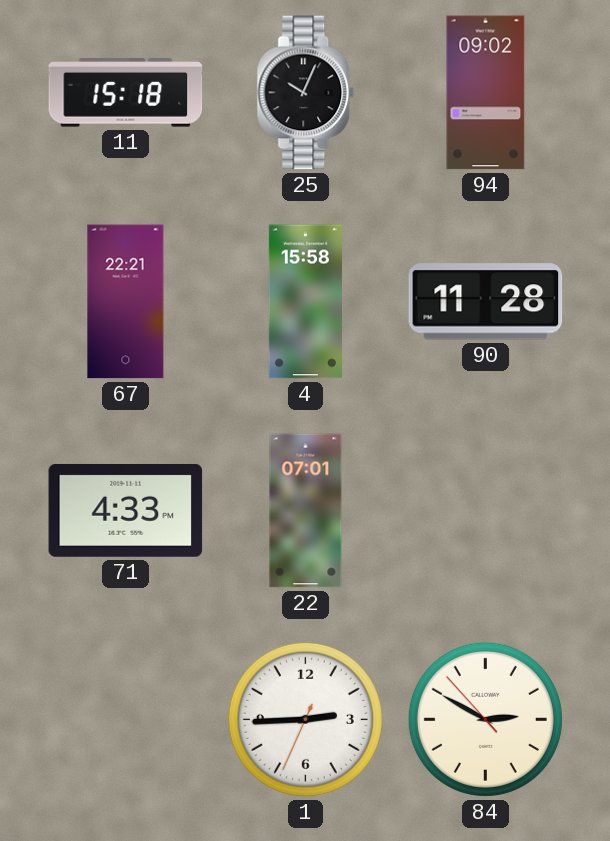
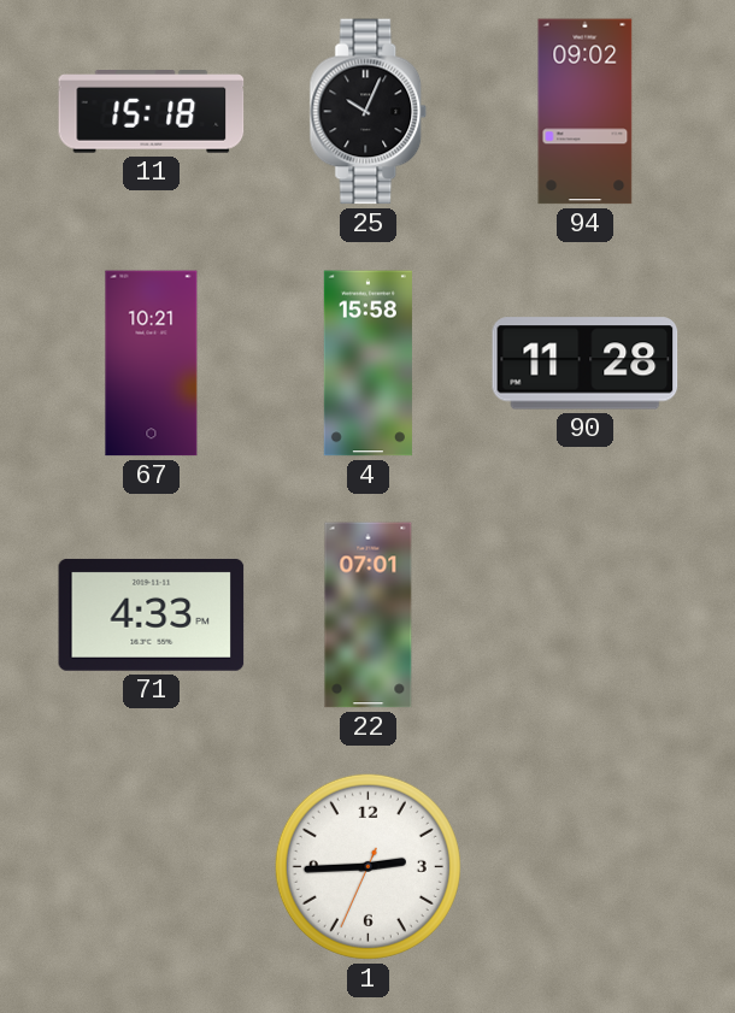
67: 22:21 -> 10:21 (152, 364)
84: 2:49 -> none (485, 719)
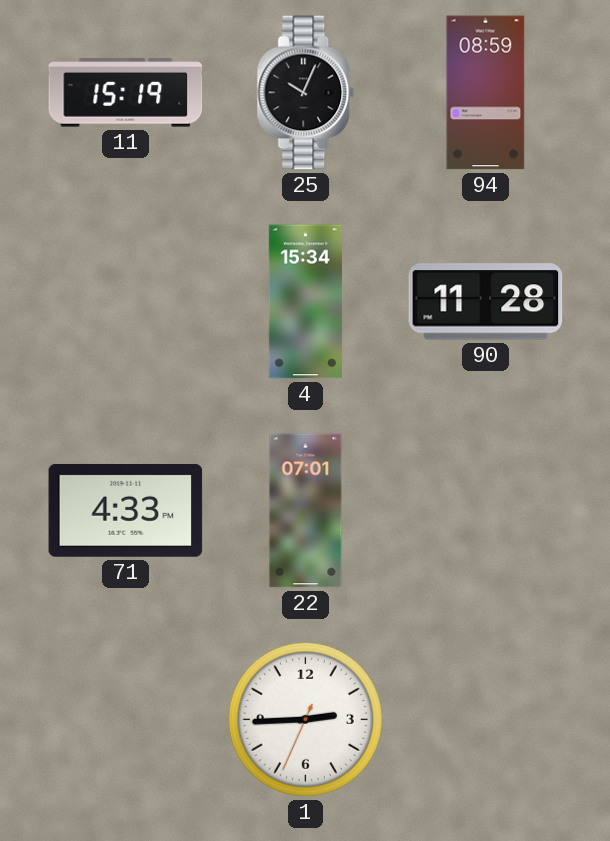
11: 15:18 -> 15:19 (126, 93)
94: 09:02 -> 08:59 (486, 93)
67: 10:21 -> none (152, 364)
4: 15:58 -> 15:34 (305, 302)
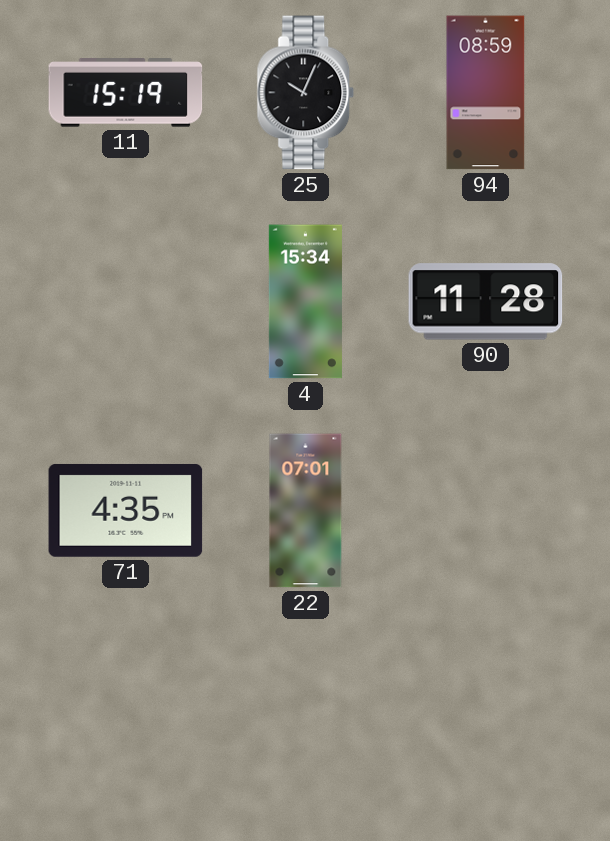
71: 4:33 -> 4:35 (126, 510)
1: 2:44 -> none (305, 719)
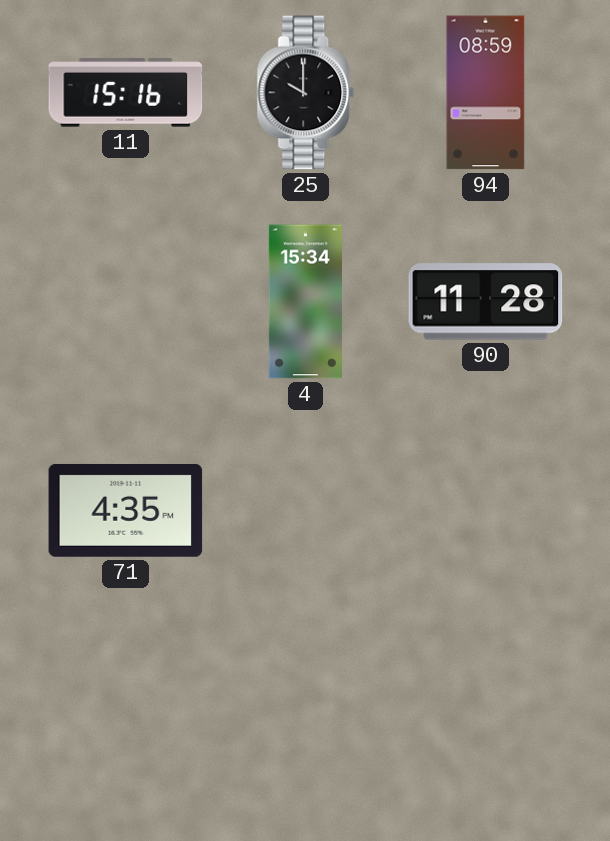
11: 15:19 -> 15:16 (126, 93)
25: 10:04 -> 10:00 (306, 93)
22: 07:01 -> none (306, 511)
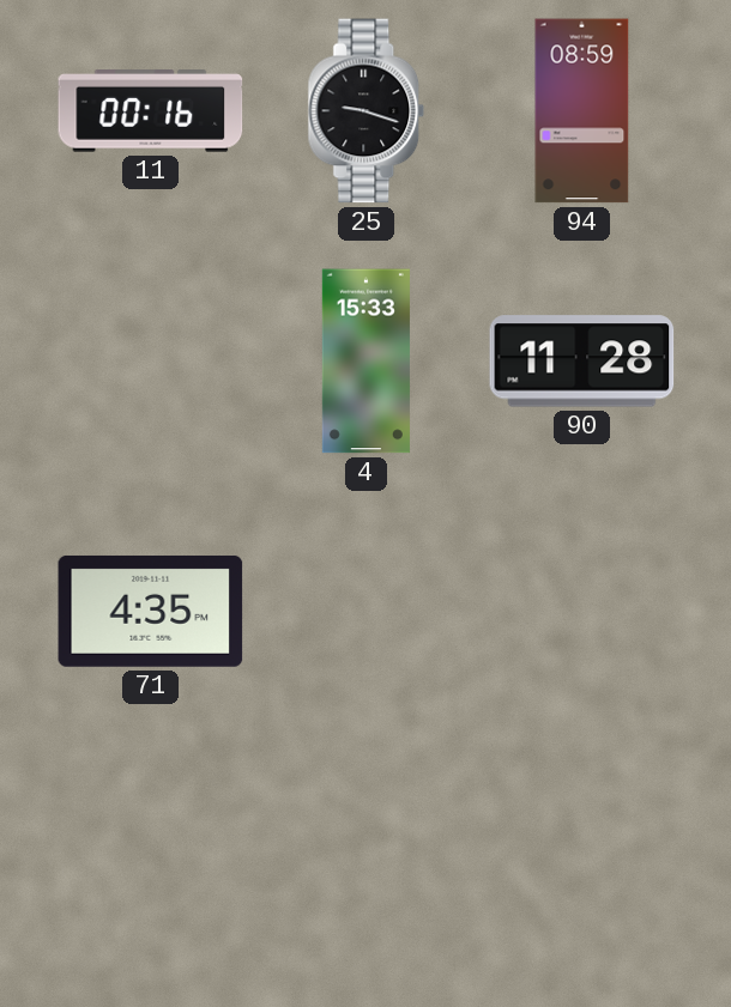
11: 15:16 -> 00:16 (151, 111)
25: 10:00 -> 9:18 (367, 111)
4: 15:34 -> 15:33 (365, 362)
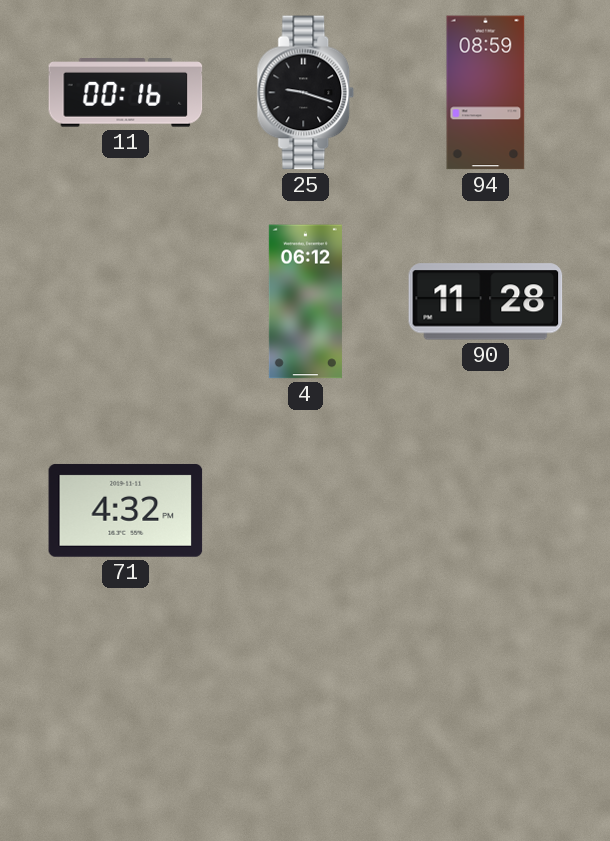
4: 15:33 -> 06:12 (305, 302)
71: 4:35 -> 4:32 (126, 510)
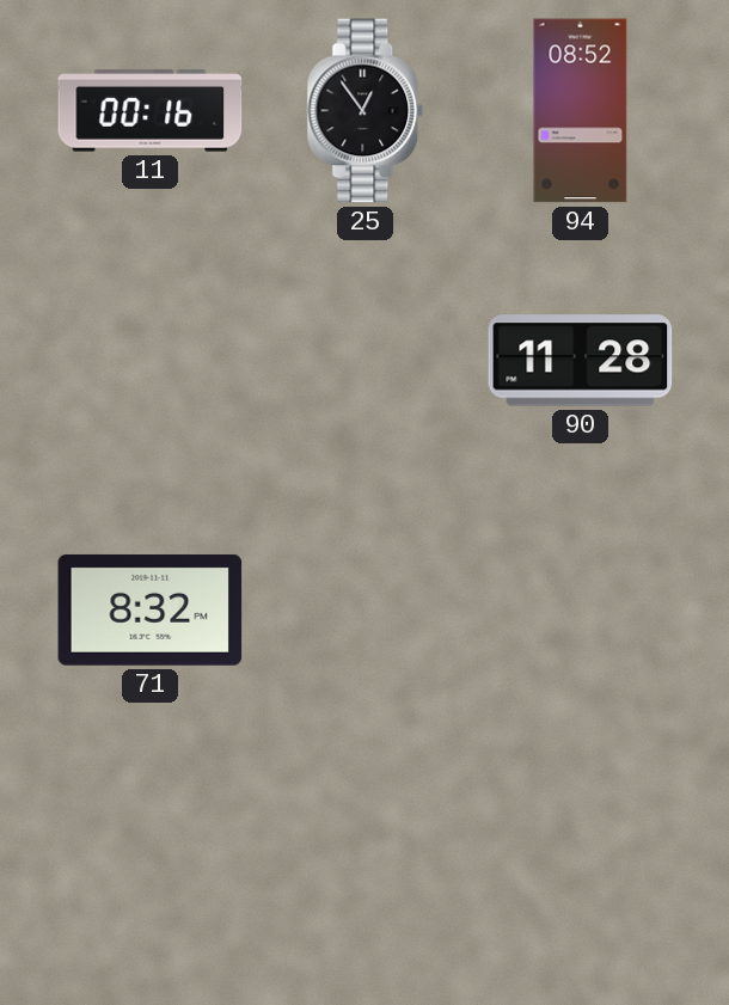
25: 9:18 -> 12:54 (366, 111)
94: 08:59 -> 08:52 (581, 111)
4: 06:12 -> none (305, 302)
71: 4:32 -> 8:32 (151, 609)
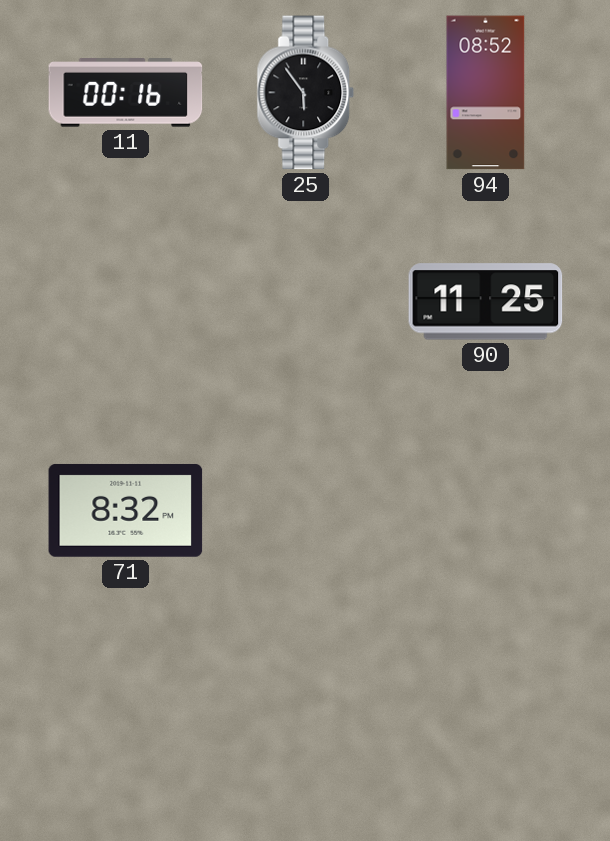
25: 12:54 -> 5:54 (306, 93)
90: 11:28 -> 11:25 (486, 302)
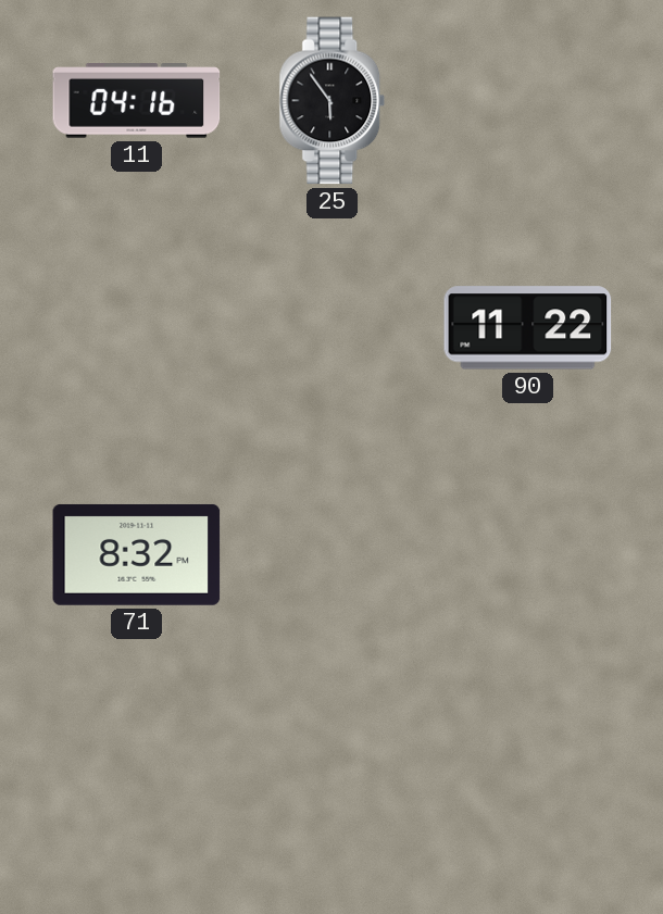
11: 00:16 -> 04:16 (137, 101)
94: 08:52 -> none (486, 93)
90: 11:25 -> 11:22 (528, 328)
